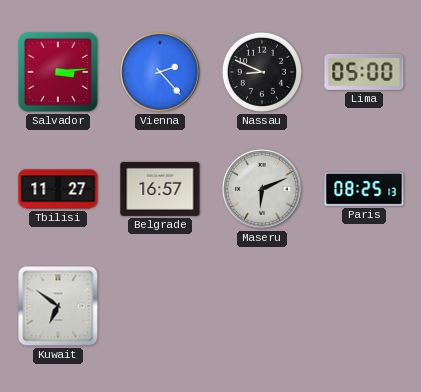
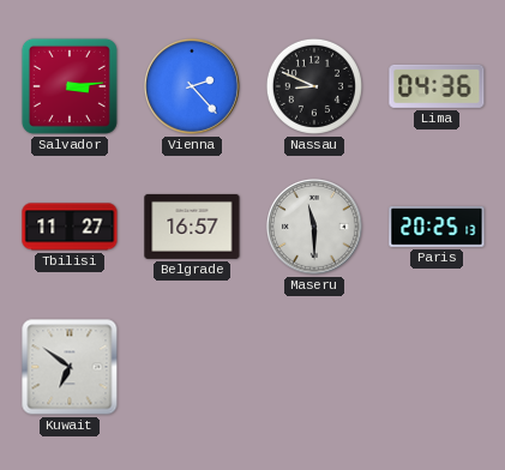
Lima: 05:00 -> 04:36 (437, 86)
Maseru: 6:11 -> 11:30 (314, 227)
Paris: 08:25 -> 20:25 (437, 228)
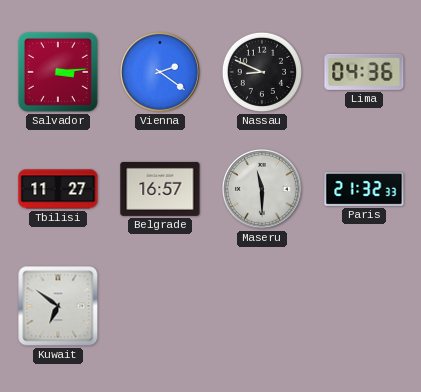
Vienna: 2:23 -> 2:21 (160, 72)
Paris: 20:25 -> 21:32 (364, 190)
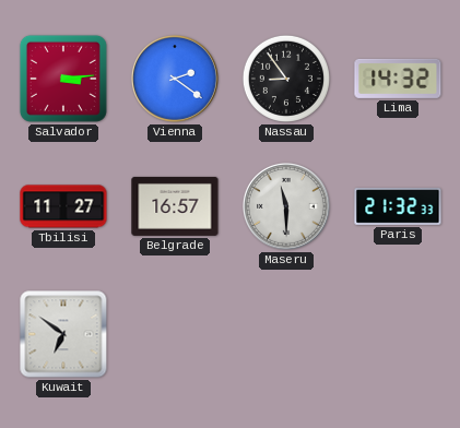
Nassau: 8:49 -> 8:54 (286, 79)
Lima: 04:36 -> 14:32 (398, 79)
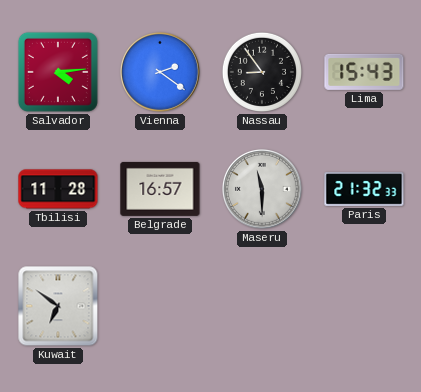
Salvador: 3:14 -> 4:14 (58, 72)
Lima: 14:32 -> 15:43 (364, 72)
Tbilisi: 11:27 -> 11:28 (58, 189)
